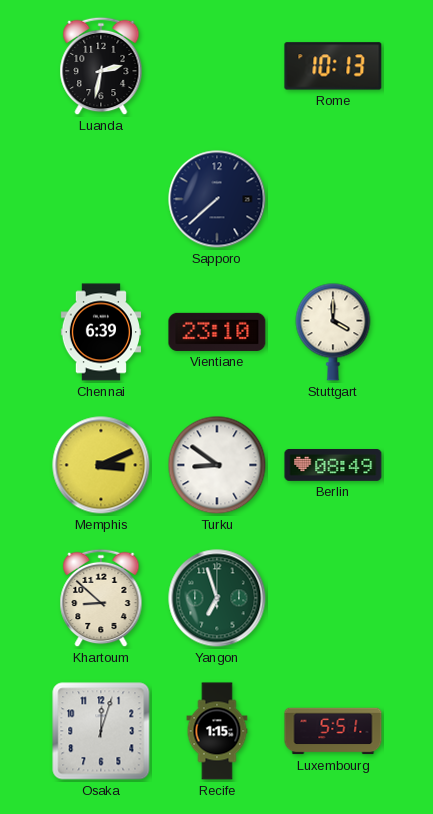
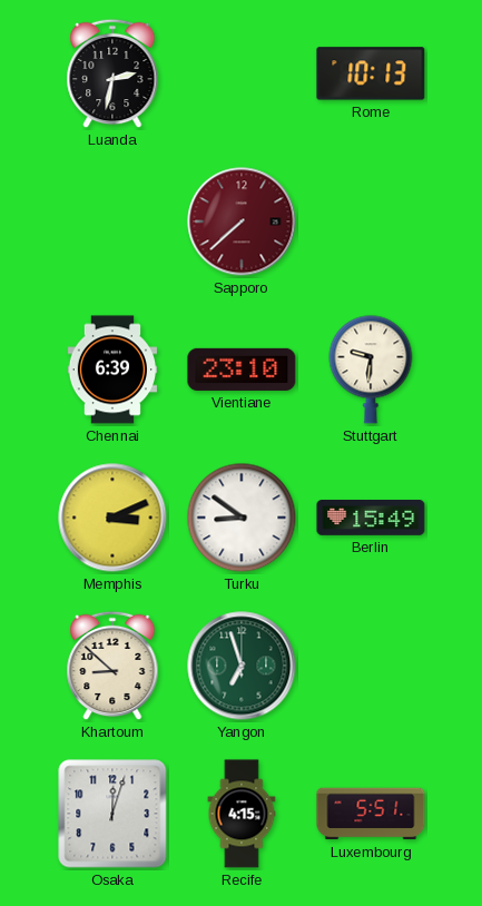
Sapporo dial: navy -> burgundy (242, 221)
Stuttgart: 4:00 -> 9:31 (371, 370)
Berlin: 08:49 -> 15:49 (371, 519)
Recife: 1:15 -> 4:15 (242, 814)
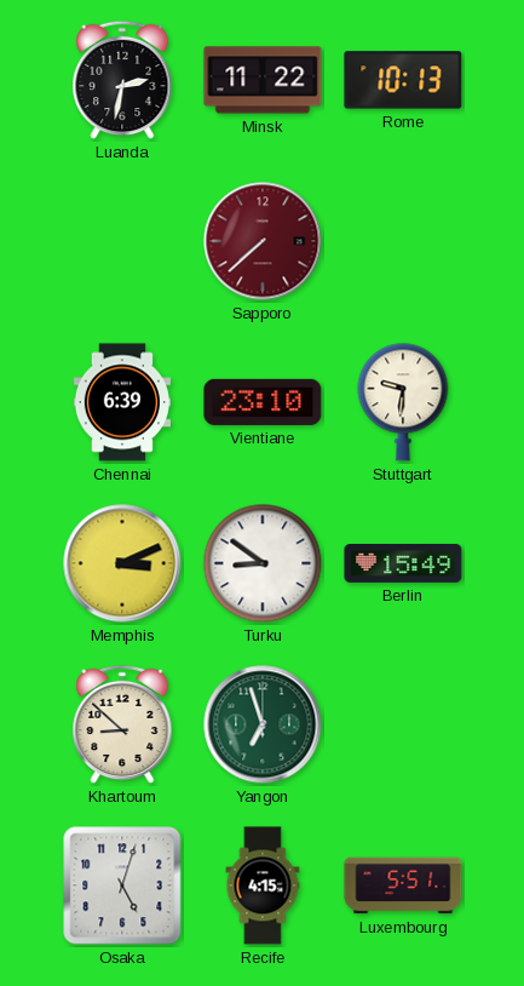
Minsk: none -> 11:22 (263, 80)
Osaka: 12:03 -> 5:03 (122, 885)
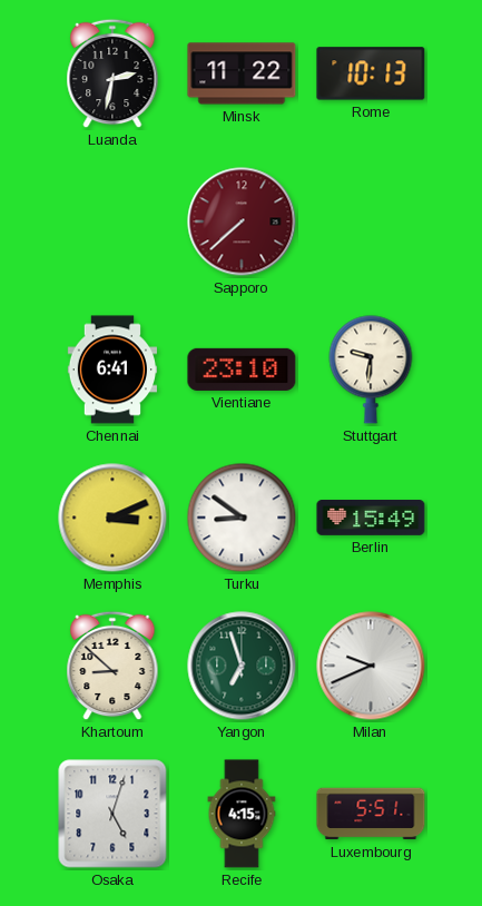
Chennai: 6:39 -> 6:41 (111, 370)
Milan: none -> 9:41 (371, 666)
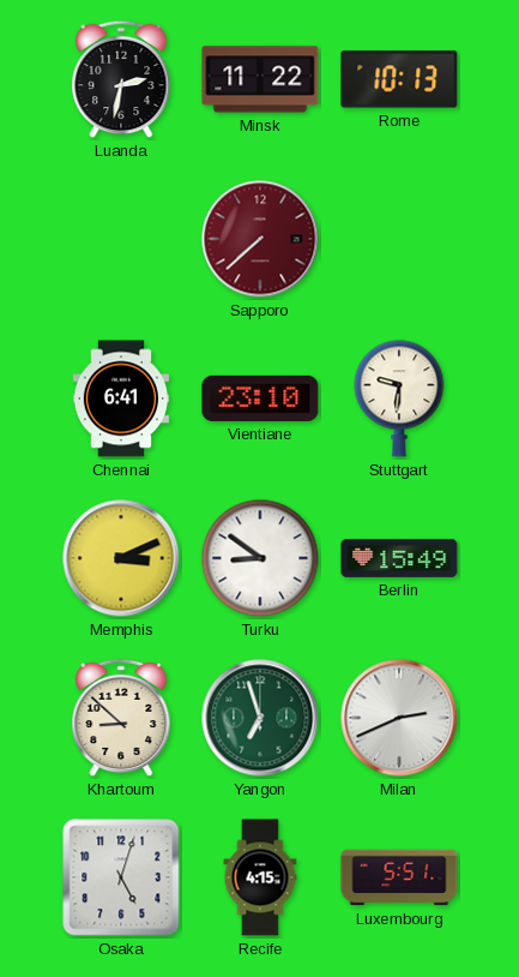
Milan: 9:41 -> 2:41 (399, 718)
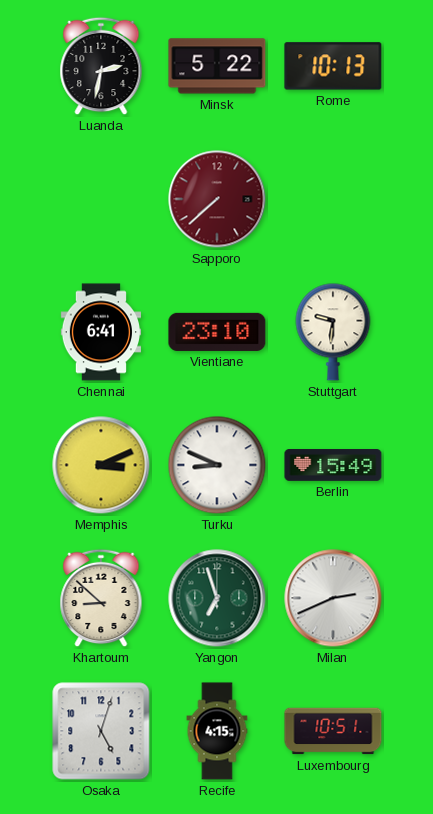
Minsk: 11:22 -> 5:22 (217, 66)
Turku: 8:51 -> 8:49 (217, 465)
Luxembourg: 5:51 -> 10:51 (333, 731)
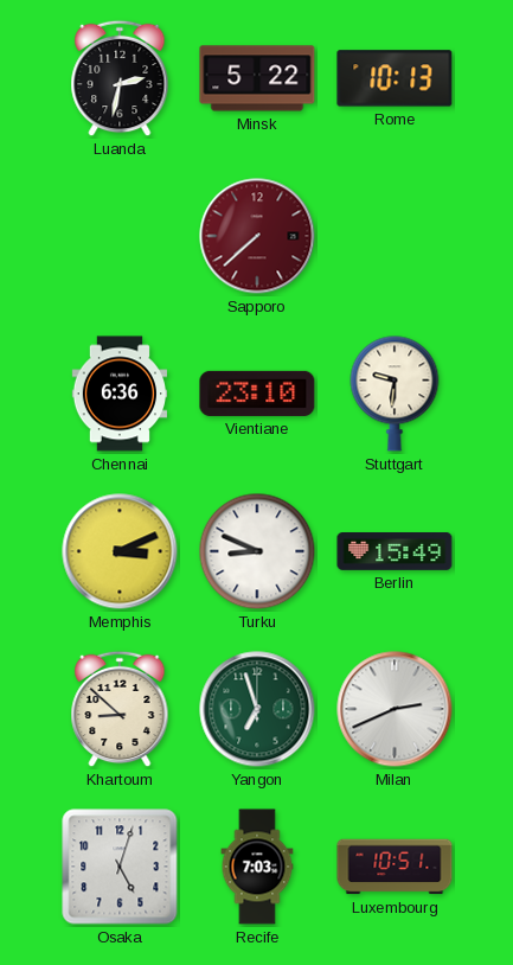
Chennai: 6:41 -> 6:36 (118, 394)
Recife: 4:15 -> 7:03 (257, 867)
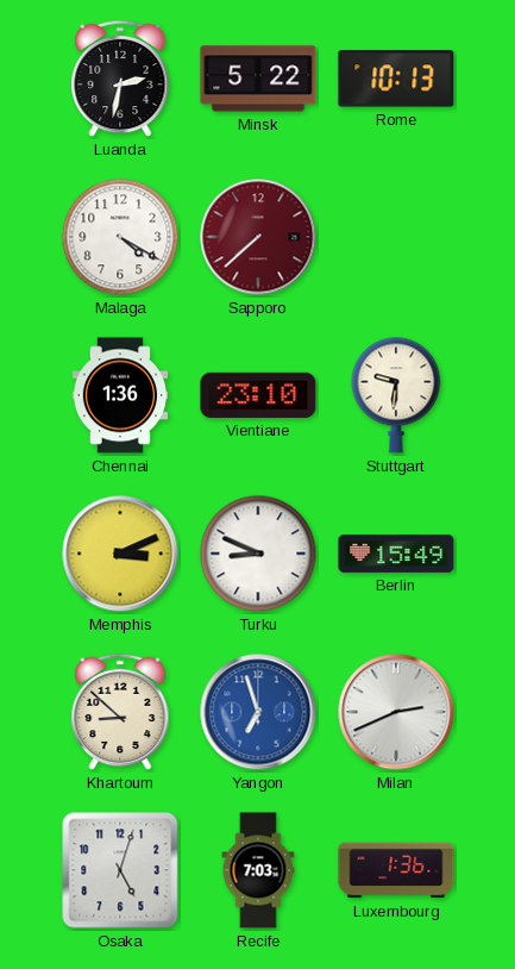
Malaga: none -> 4:20 (120, 237)
Chennai: 6:36 -> 1:36 (119, 395)
Yangon dial: green -> blue (258, 712)
Luxembourg: 10:51 -> 1:36 (396, 870)
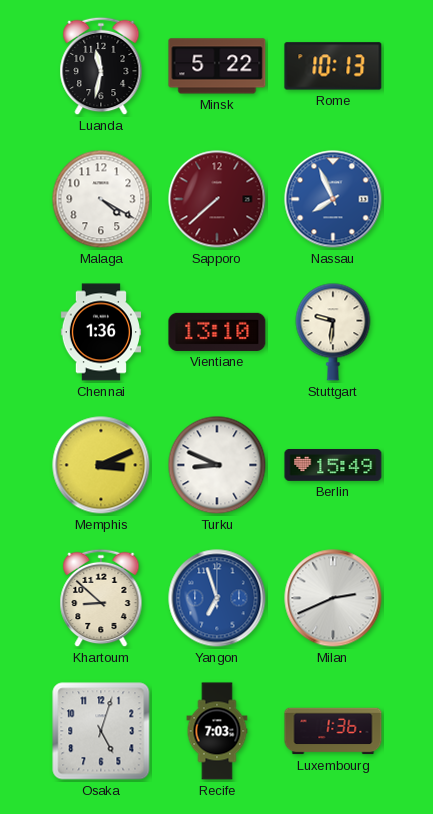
Luanda: 2:32 -> 11:32 (101, 66)
Nassau: none -> 7:56 (333, 199)
Vientiane: 23:10 -> 13:10 (217, 332)
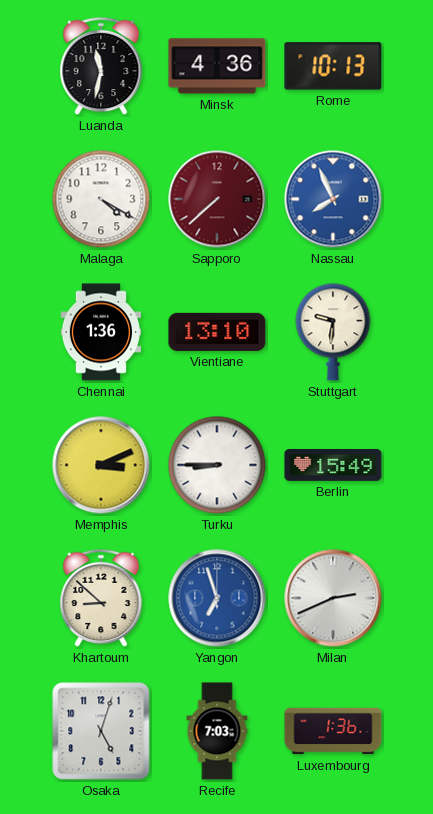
Minsk: 5:22 -> 4:36 (217, 66)
Turku: 8:49 -> 8:45 (217, 465)
